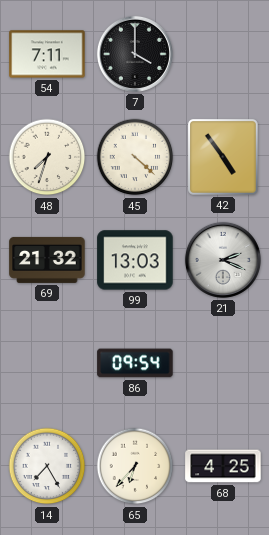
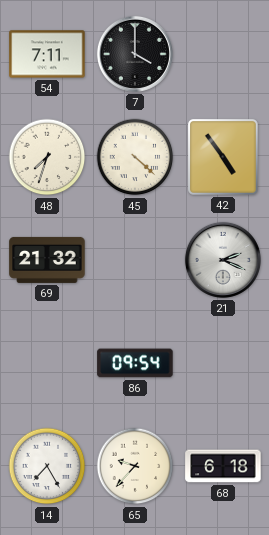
99: 13:03 -> none (135, 260)
65: 6:37 -> 9:37 (135, 466)
68: 4:25 -> 6:18 (223, 466)
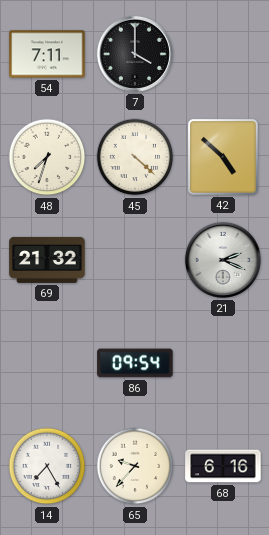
42: 4:54 -> 4:52 (223, 157)
68: 6:18 -> 6:16 (223, 466)
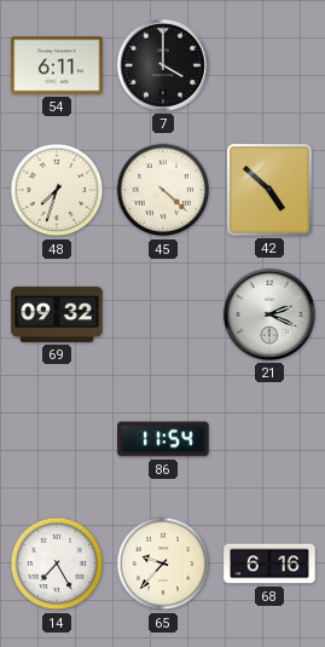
54: 7:11 -> 6:11 (57, 65)
69: 21:32 -> 09:32 (57, 314)
86: 09:54 -> 11:54 (163, 439)
